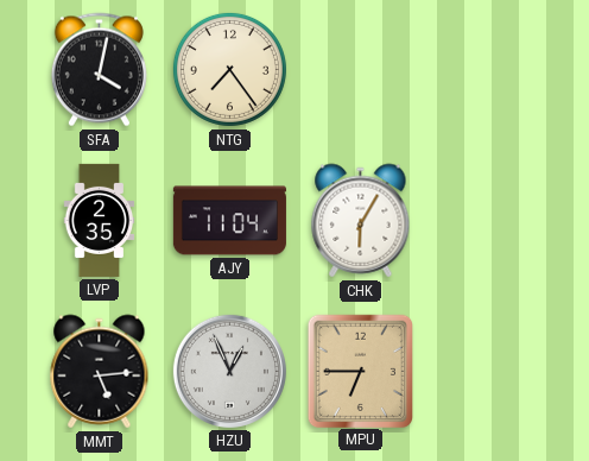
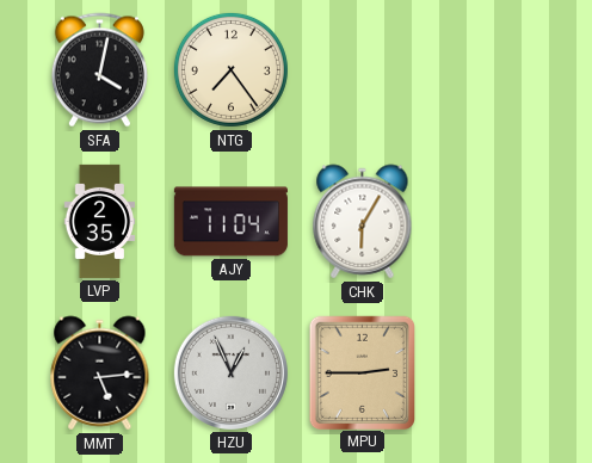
MPU: 6:45 -> 2:45 (362, 372)
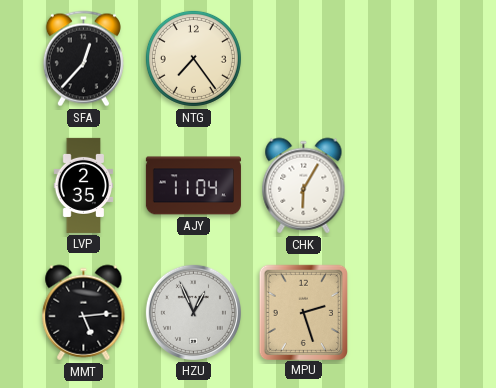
SFA: 4:02 -> 12:37 (83, 59)
MPU: 2:45 -> 2:27 (303, 312)
